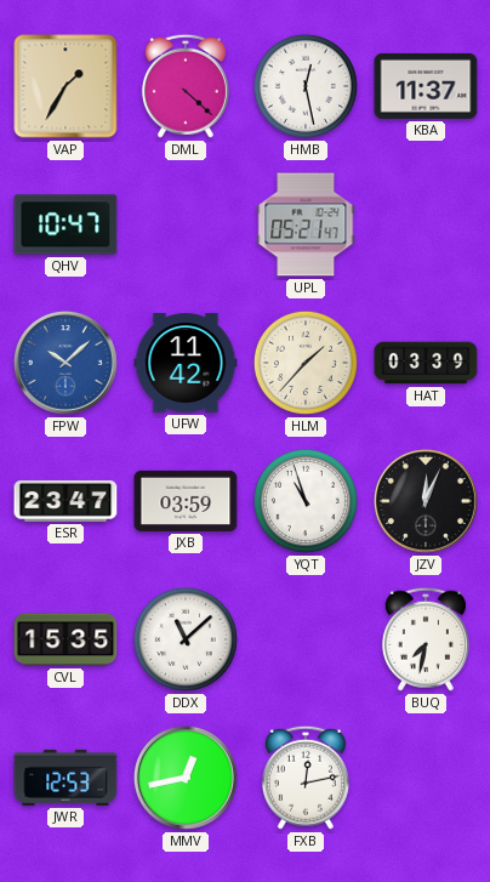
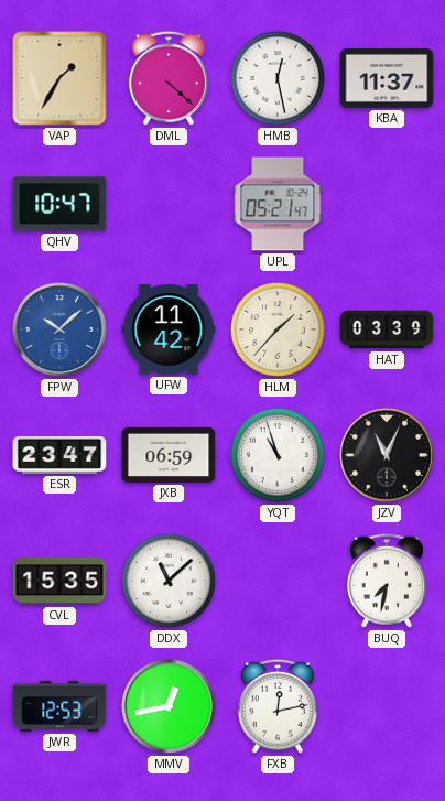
JXB: 03:59 -> 06:59 (169, 455)
JZV: 12:04 -> 11:04 (387, 455)
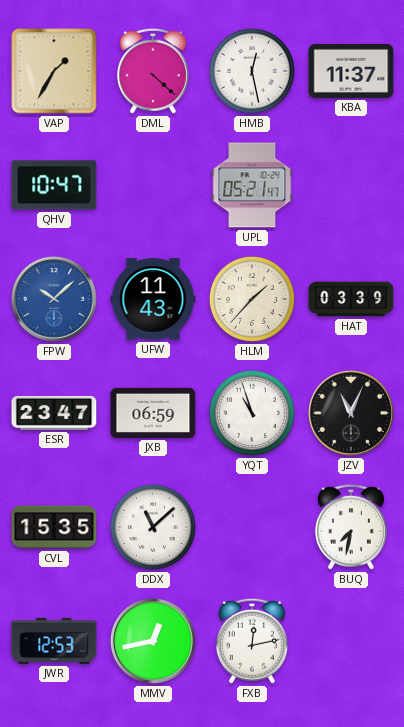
UFW: 11:42 -> 11:43 (153, 299)
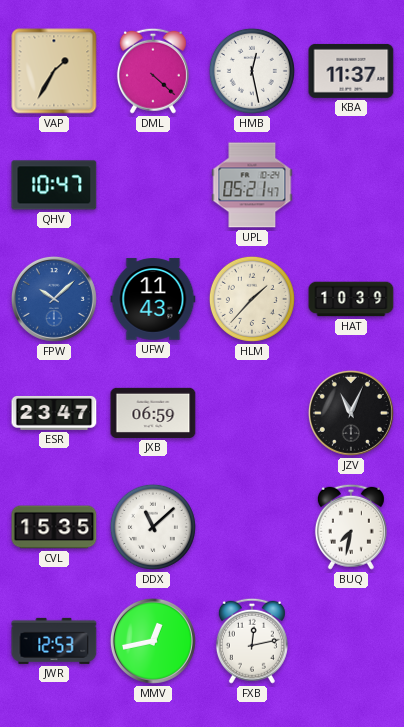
HAT: 03:39 -> 10:39 (351, 299)
YQT: 10:57 -> none (252, 413)
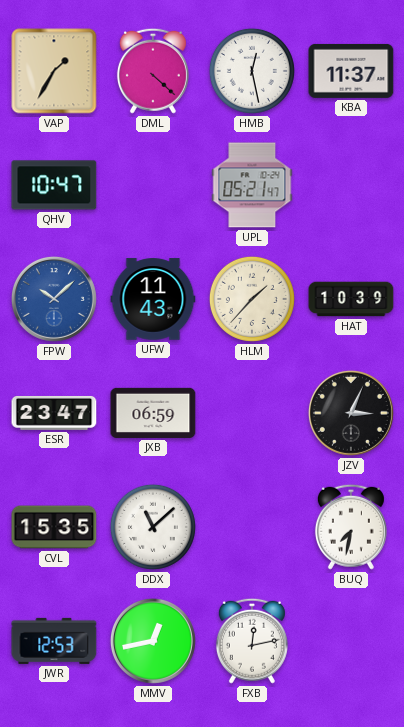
JZV: 11:04 -> 3:04 (351, 413)
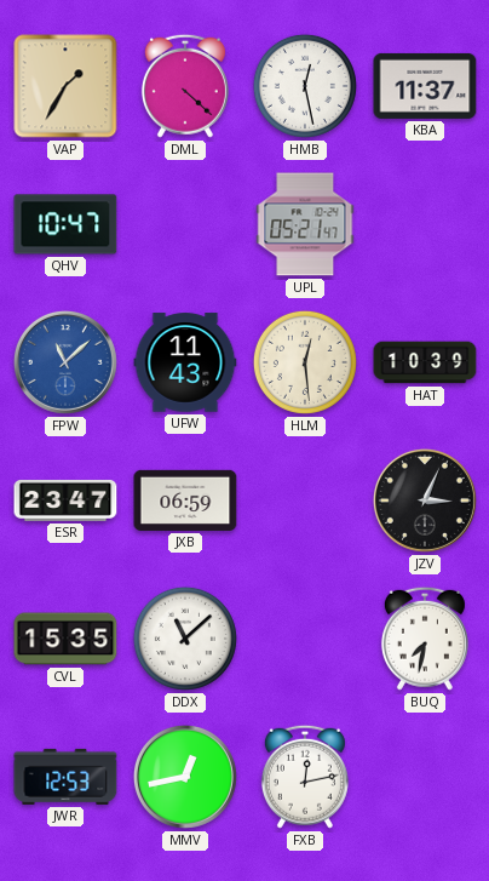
FPW: 10:08 -> 11:08 (65, 362)
HLM: 1:37 -> 12:29 (305, 362)
